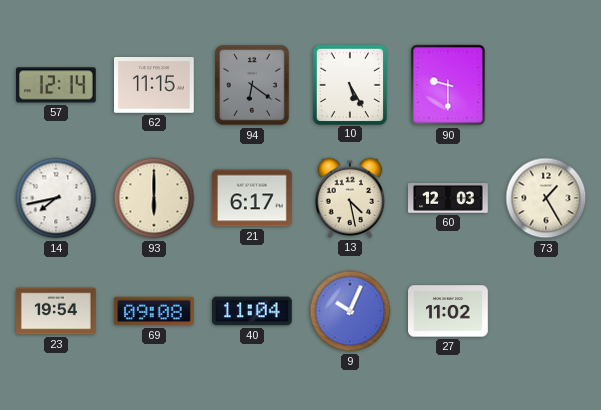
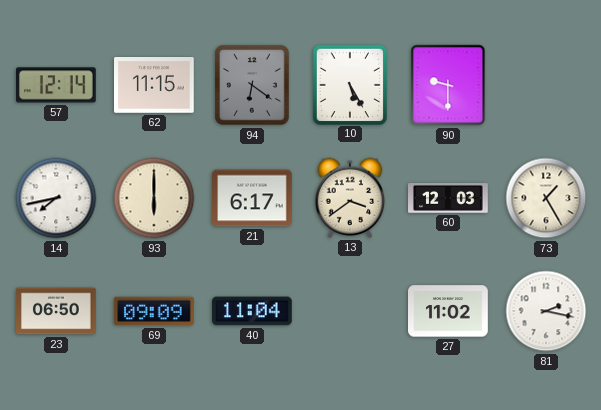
13: 4:28 -> 3:39 (350, 198)
23: 19:54 -> 06:50 (56, 311)
69: 09:08 -> 09:09 (155, 311)
9: 10:04 -> none (350, 311)
81: none -> 2:17 (546, 311)
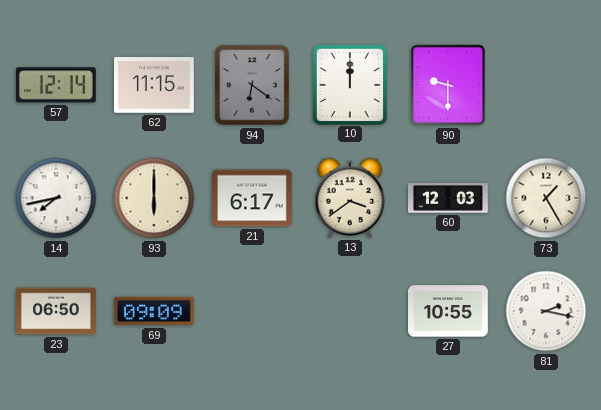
10: 5:25 -> 12:00 (350, 84)
40: 11:04 -> none (253, 311)
27: 11:02 -> 10:55 (449, 311)
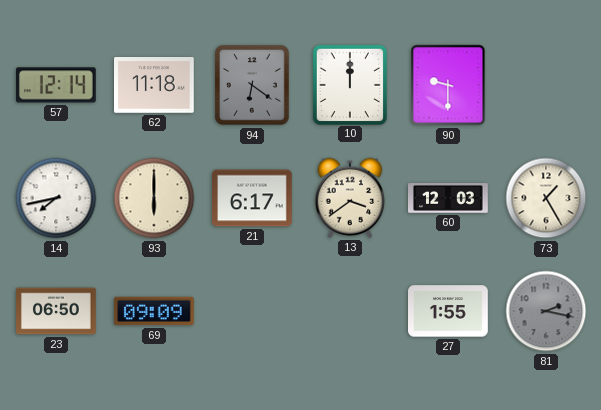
62: 11:15 -> 11:18 (155, 86)
27: 10:55 -> 1:55 (449, 311)
81 dial: white -> grey (546, 311)
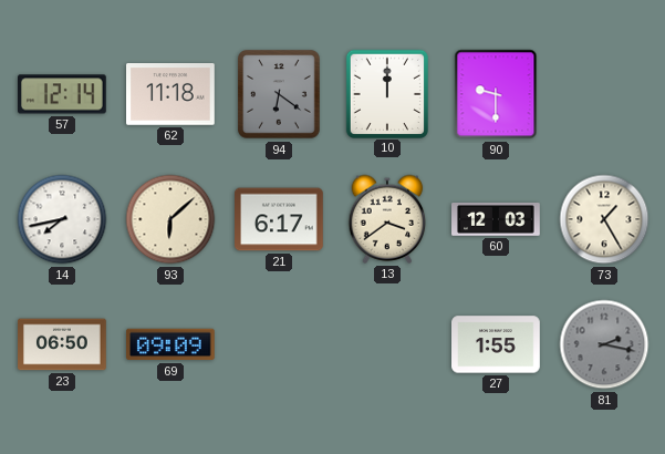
93: 6:00 -> 6:08 (170, 219)
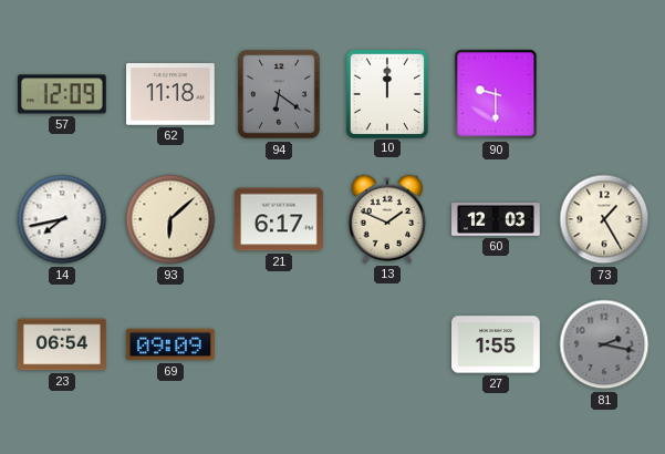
57: 12:14 -> 12:09 (63, 94)
13: 3:39 -> 1:49 (387, 219)
23: 06:50 -> 06:54 (62, 344)
